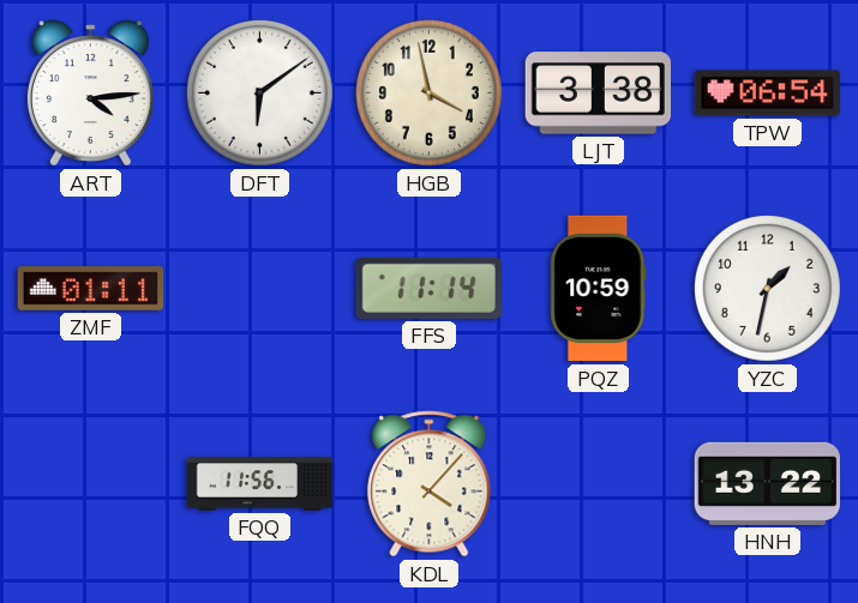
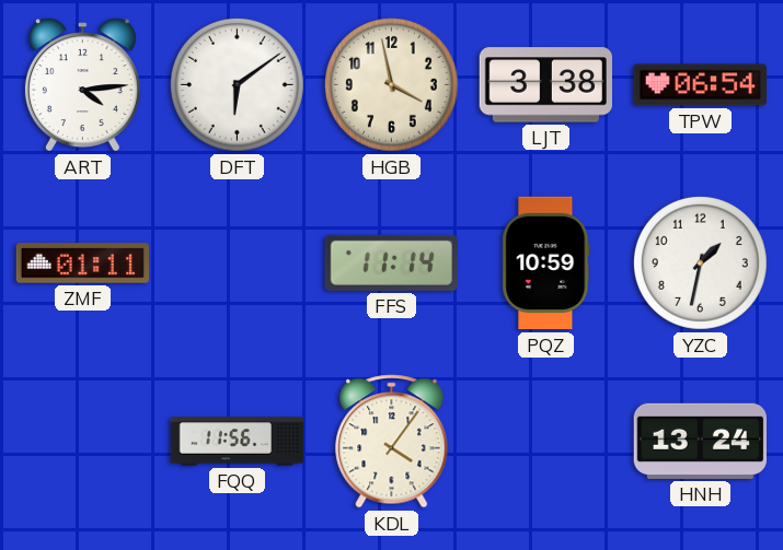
KDL: 4:07 -> 4:06 (392, 442)
HNH: 13:22 -> 13:24 (700, 441)
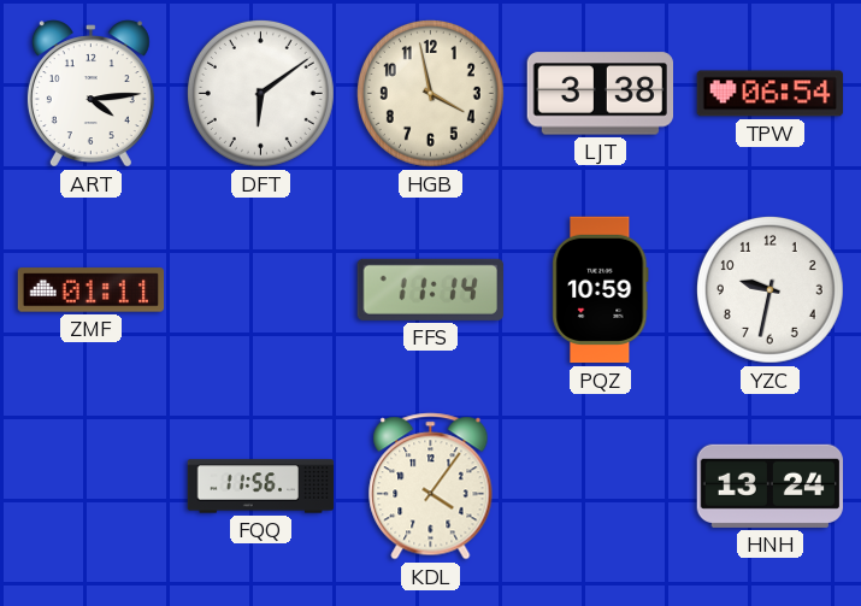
YZC: 1:32 -> 9:32 (769, 289)
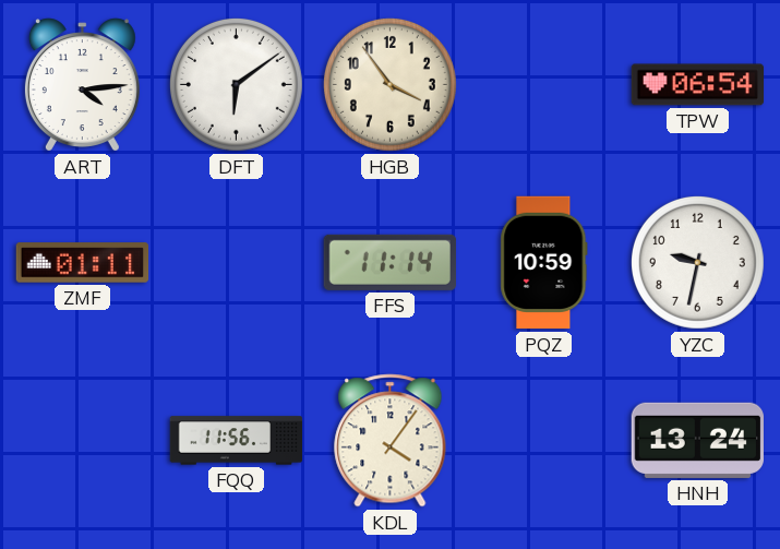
HGB: 3:58 -> 3:54 (389, 84)
LJT: 3:38 -> none (600, 94)
